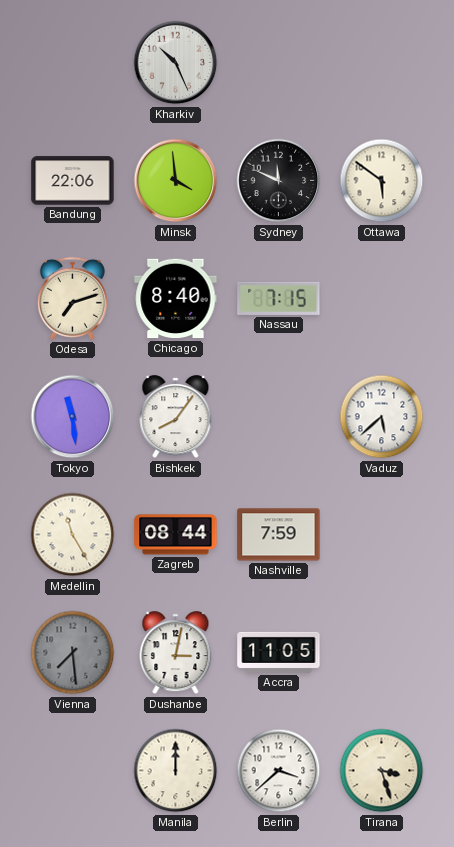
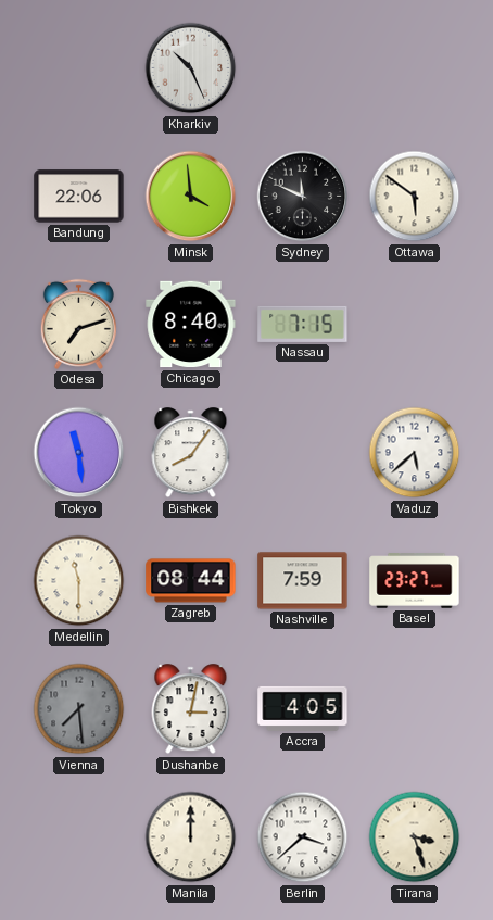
Medellin: 11:25 -> 11:30 (79, 581)
Basel: none -> 23:27 (415, 581)
Accra: 11:05 -> 4:05 (303, 708)
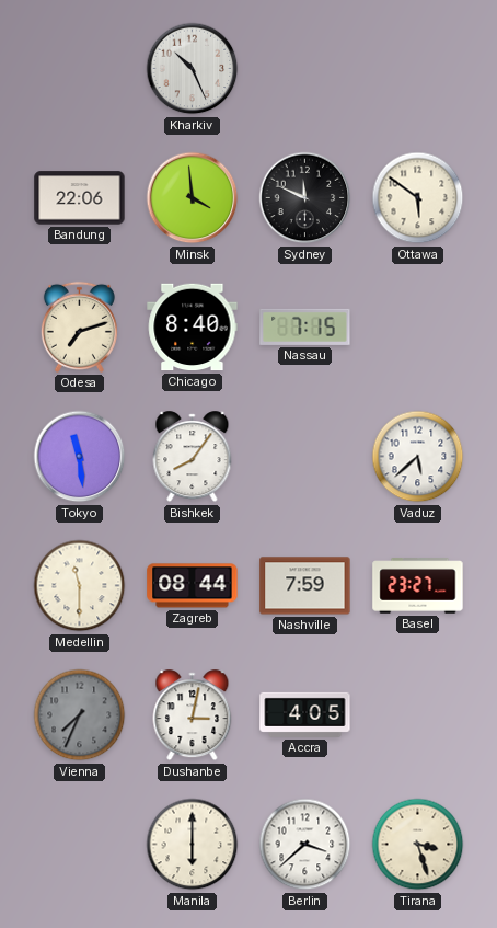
Vienna: 7:29 -> 7:34 (80, 715)
Manila: 12:00 -> 6:00 (193, 845)
